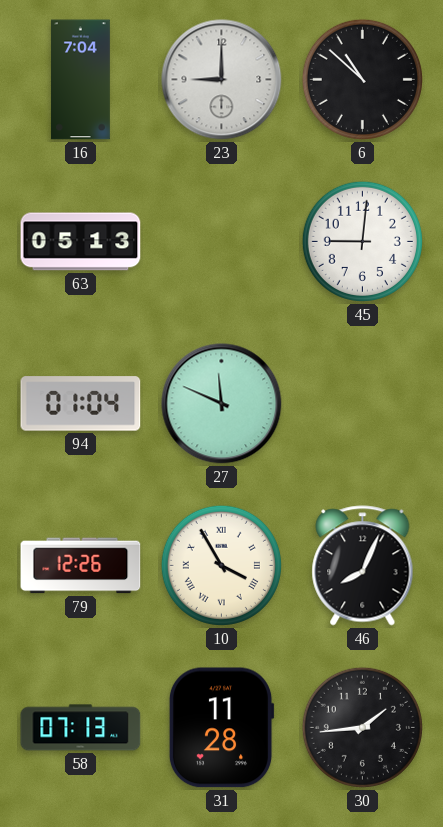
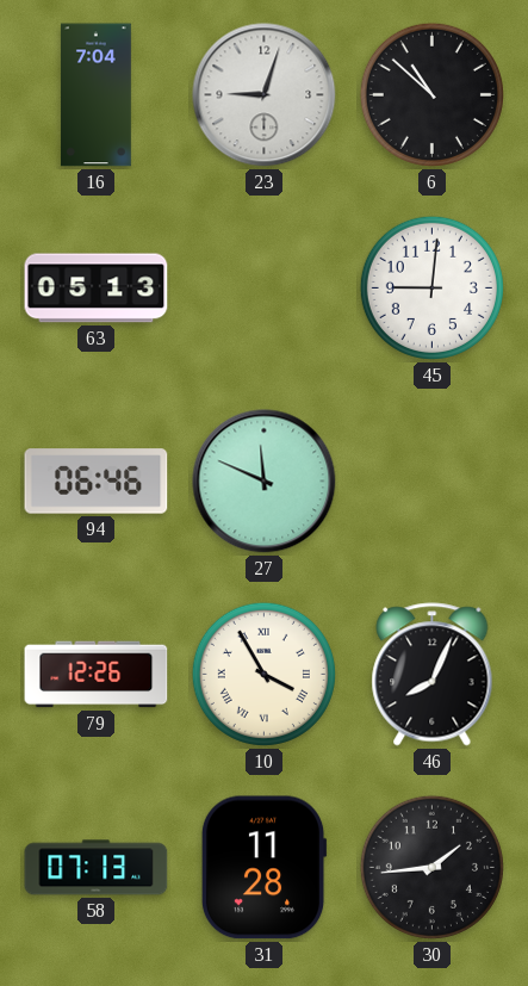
23: 9:00 -> 9:03 (265, 95)
94: 01:04 -> 06:46 (97, 482)
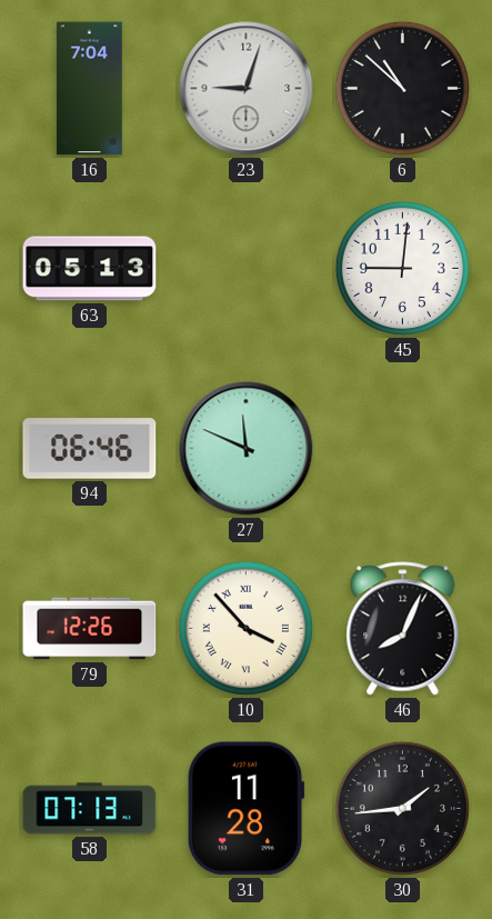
10: 3:55 -> 3:53 (245, 628)
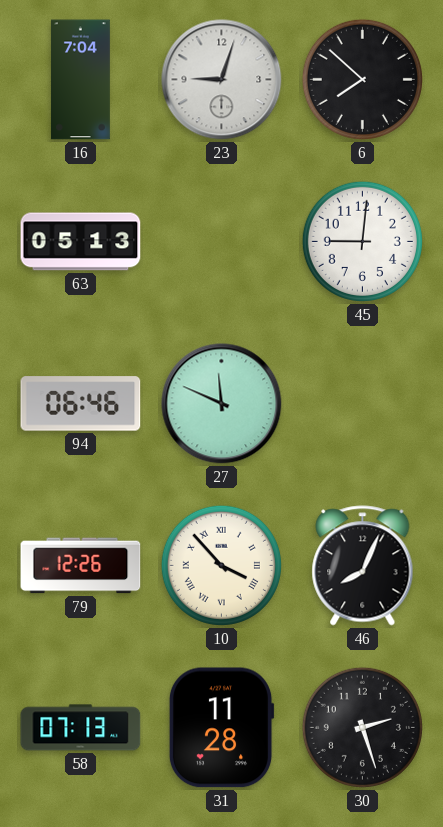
6: 10:52 -> 7:52 (362, 79)
30: 1:44 -> 2:27 (362, 727)
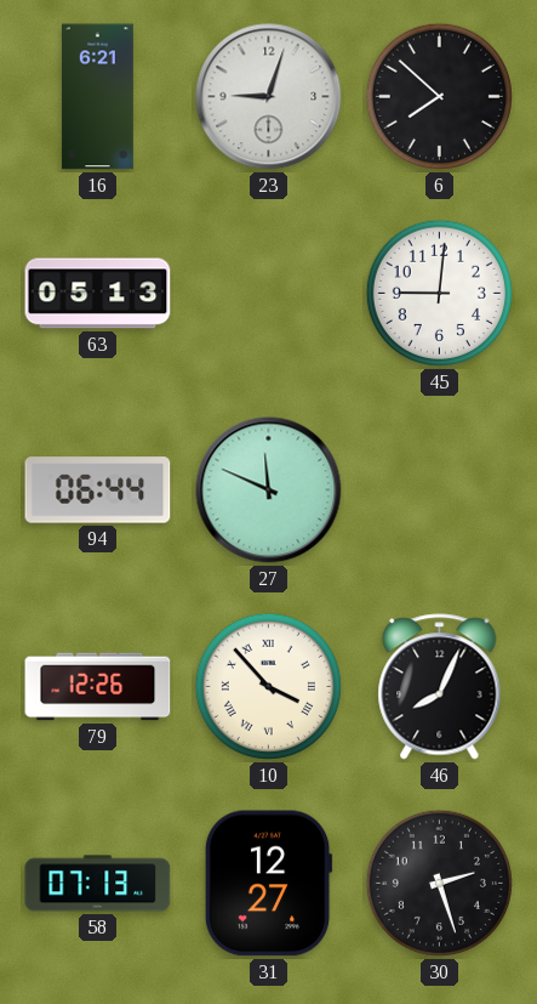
16: 7:04 -> 6:21 (97, 97)
94: 06:46 -> 06:44 (98, 490)
31: 11:28 -> 12:27 (268, 884)
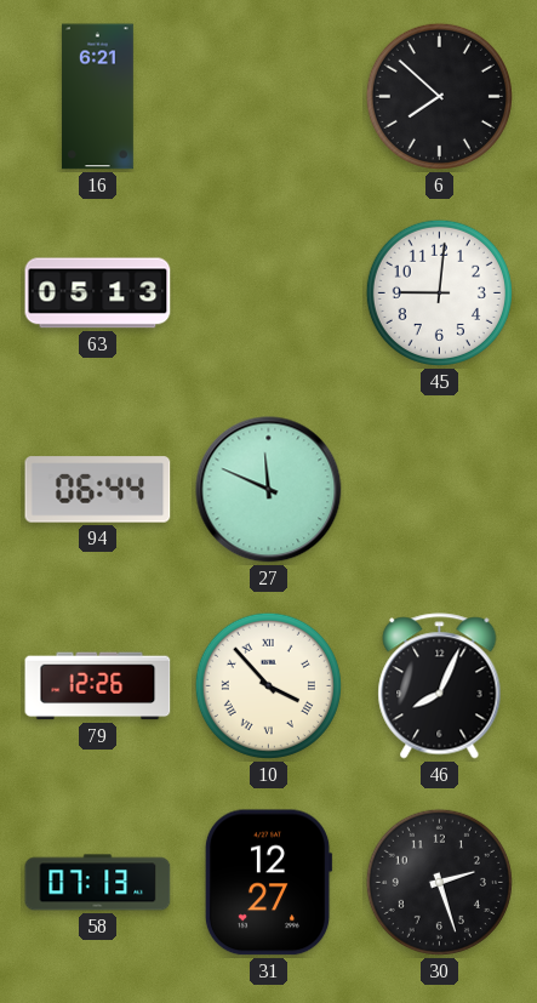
23: 9:03 -> none (269, 97)
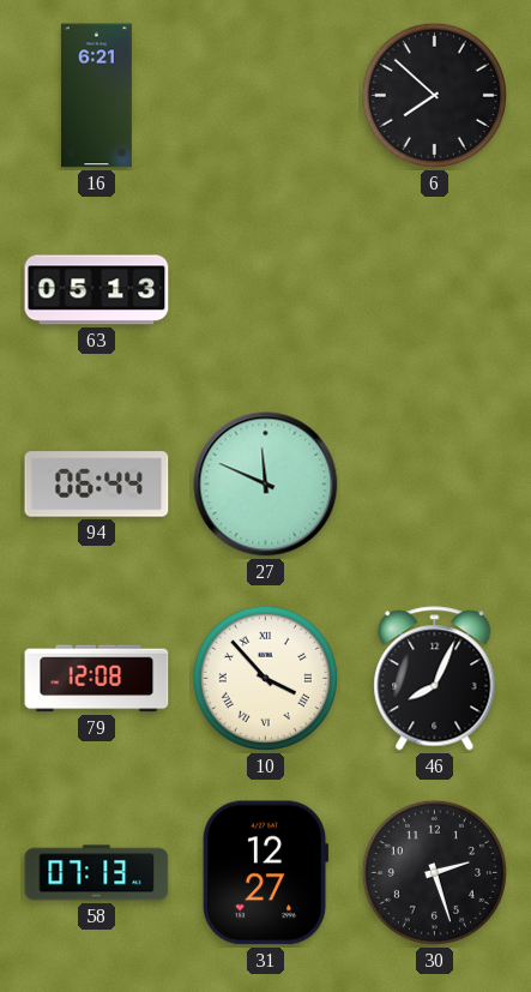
45: 9:01 -> none (439, 292)
79: 12:26 -> 12:08 (97, 679)
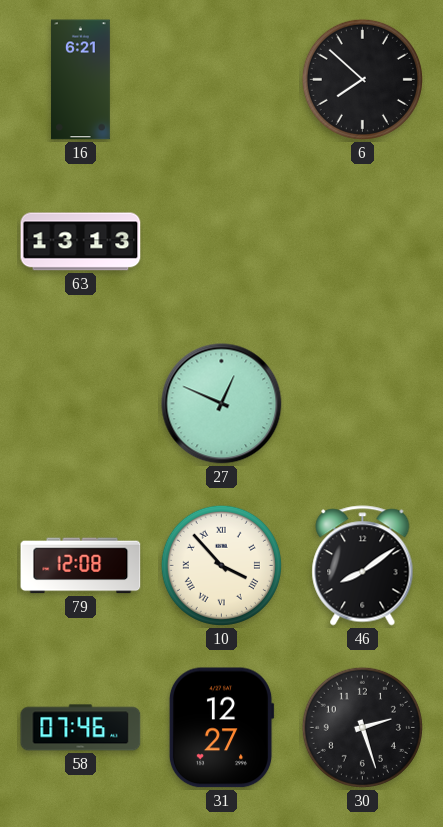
63: 05:13 -> 13:13 (81, 242)
94: 06:44 -> none (97, 485)
27: 11:49 -> 12:49 (222, 404)
46: 8:04 -> 8:09 (363, 566)
58: 07:13 -> 07:46 (81, 728)
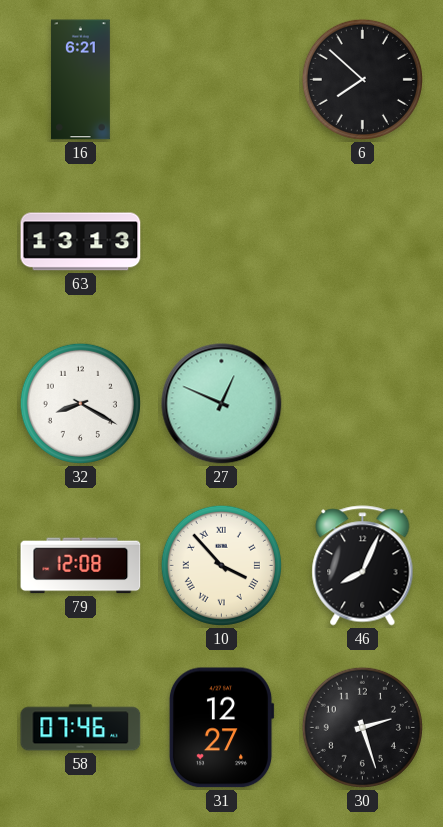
32: none -> 8:20 (80, 403)
46: 8:09 -> 8:04 (363, 566)
